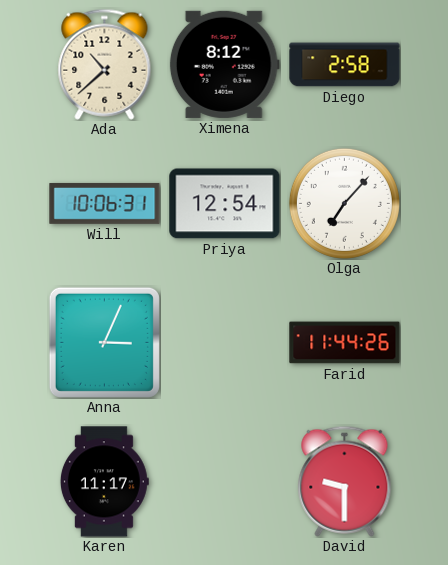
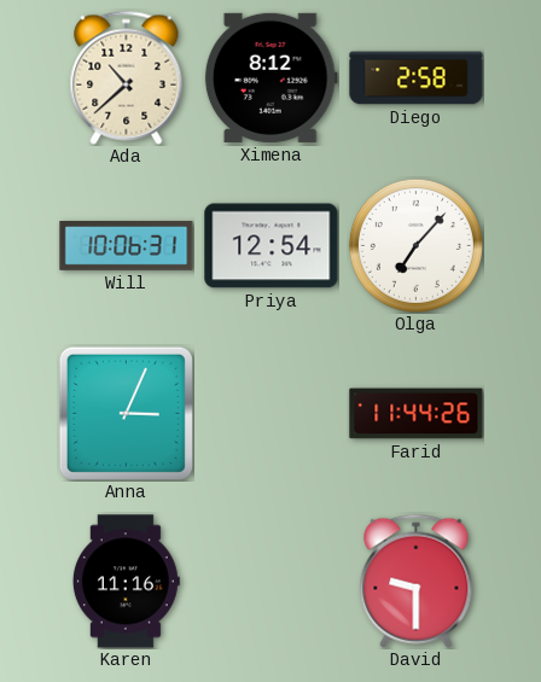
Karen: 11:17 -> 11:16 (126, 582)
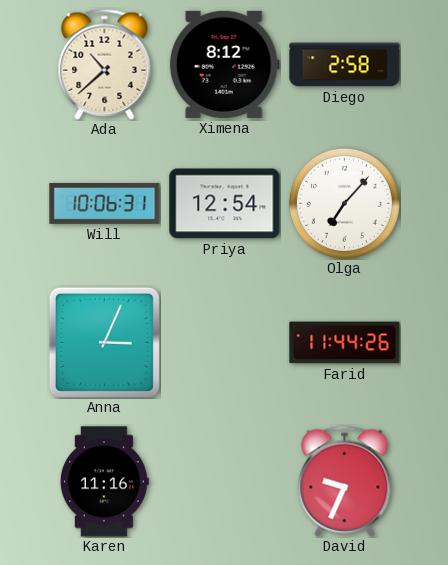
David: 9:30 -> 9:34 (345, 481)
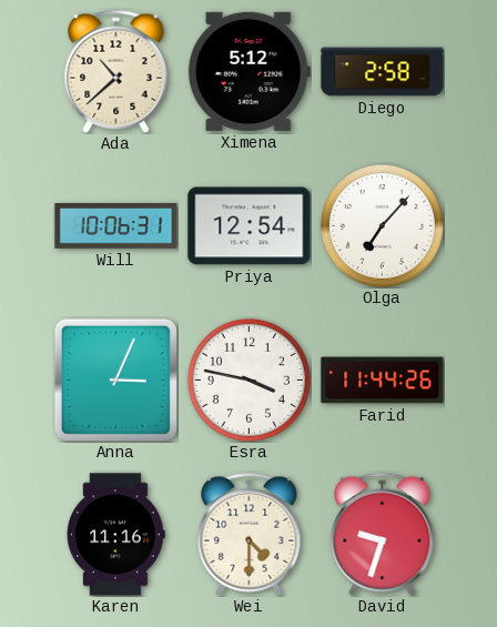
Ximena: 8:12 -> 5:12 (248, 71)
Esra: none -> 3:47 (248, 380)
Wei: none -> 4:30 (250, 534)
David: 9:34 -> 9:33 (383, 534)
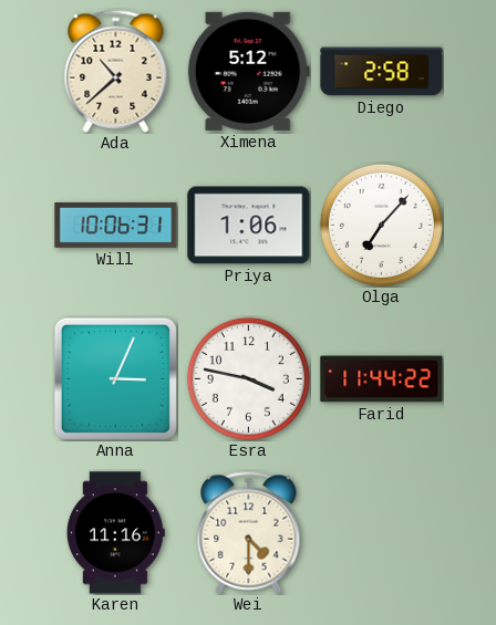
Priya: 12:54 -> 1:06 (249, 226)
Farid: 11:44:26 -> 11:44:22 (382, 379)
David: 9:33 -> none (383, 534)
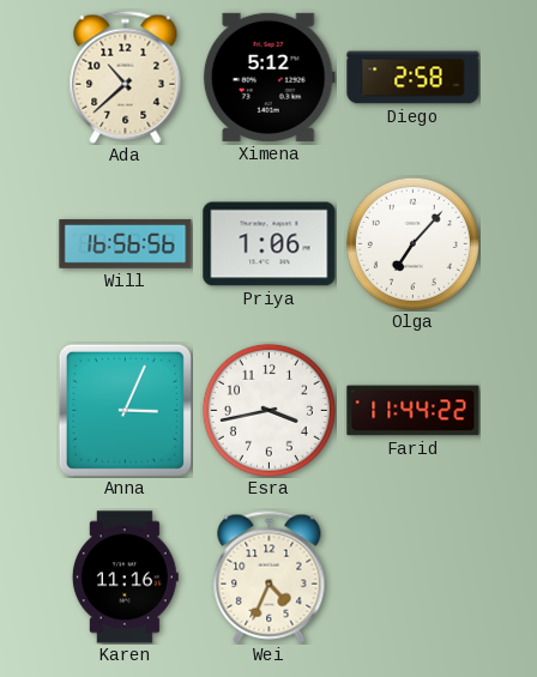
Will: 10:06 -> 16:56 (126, 244)
Esra: 3:47 -> 3:43 (268, 410)
Wei: 4:30 -> 4:34 (270, 576)
